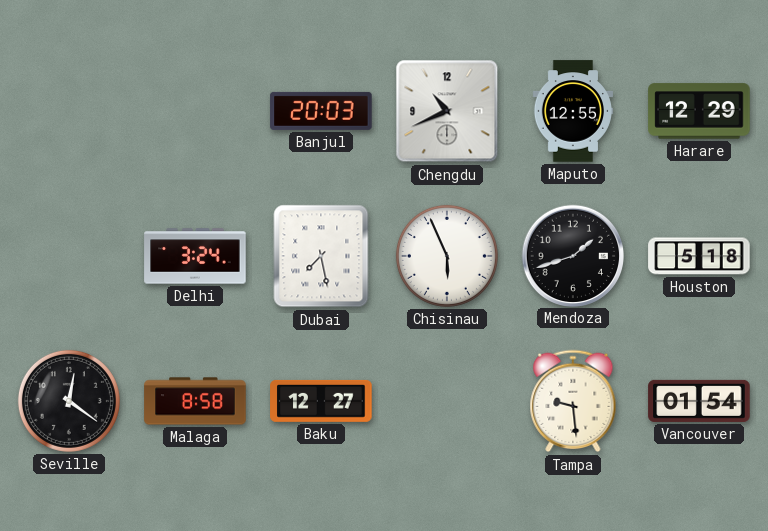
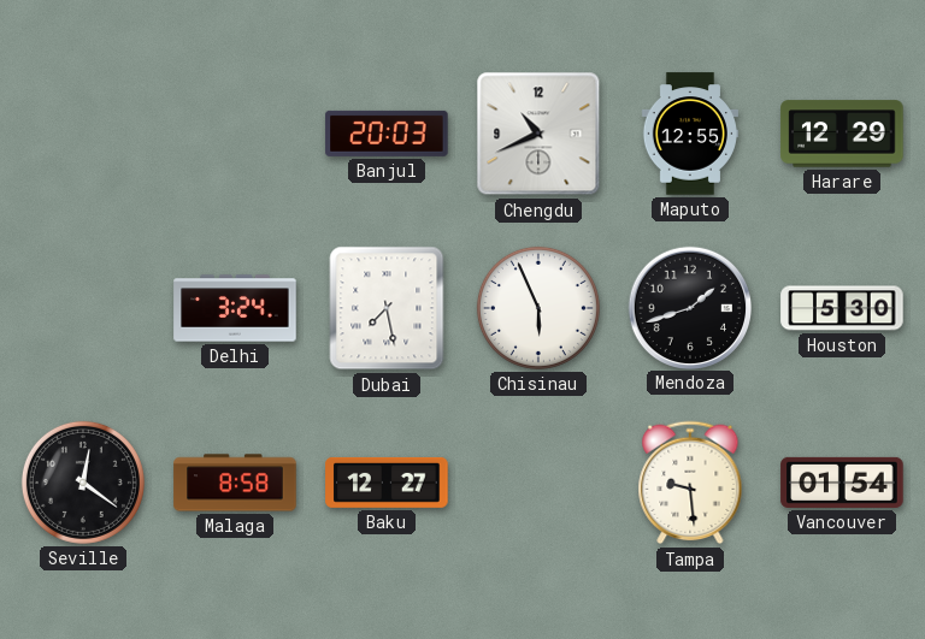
Houston: 5:18 -> 5:30 (842, 308)
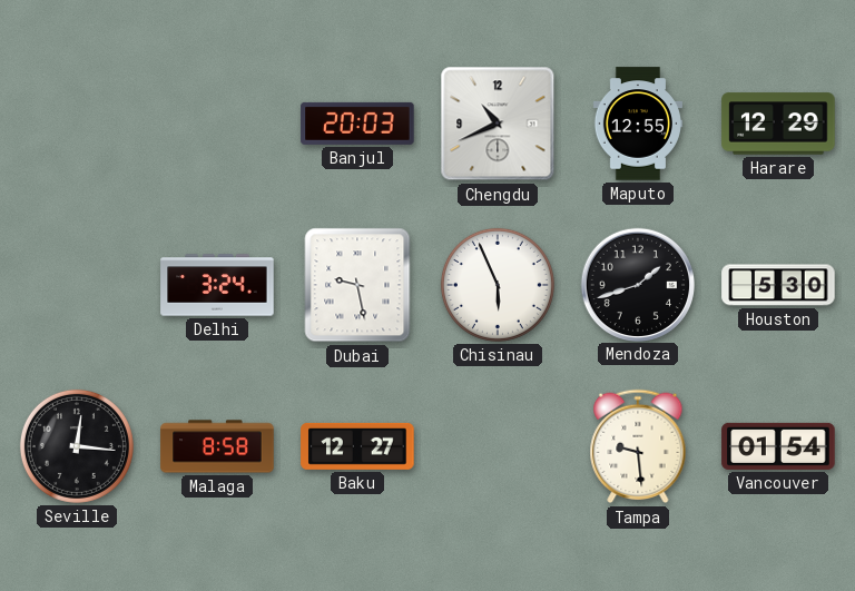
Dubai: 7:28 -> 9:28 (357, 285)
Seville: 12:21 -> 12:16 (77, 446)
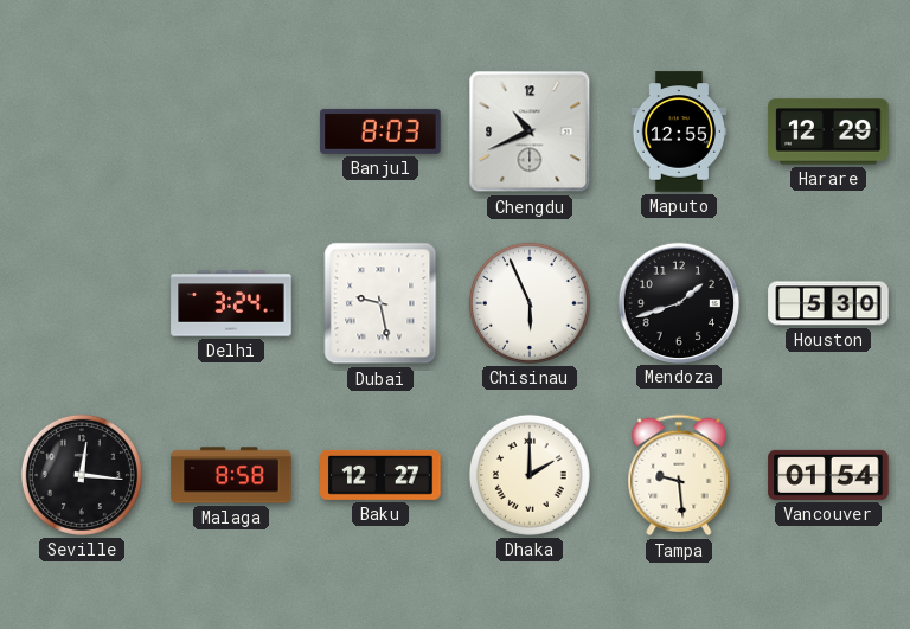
Banjul: 20:03 -> 8:03 (380, 131)
Dhaka: none -> 2:00 (530, 475)
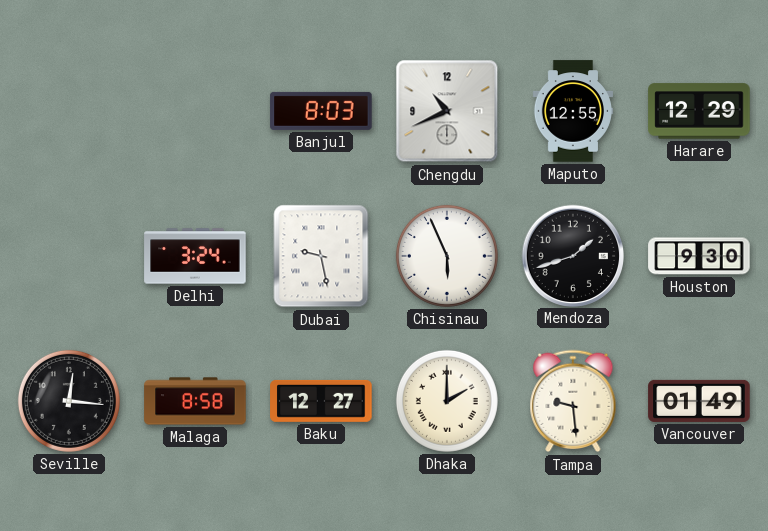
Houston: 5:30 -> 9:30 (699, 256)
Vancouver: 01:54 -> 01:49 (699, 401)
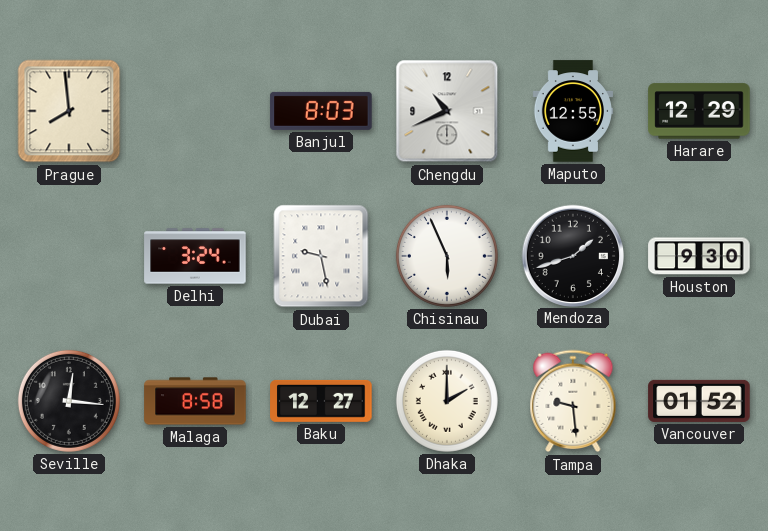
Prague: none -> 7:59 (69, 111)
Vancouver: 01:49 -> 01:52 (699, 401)
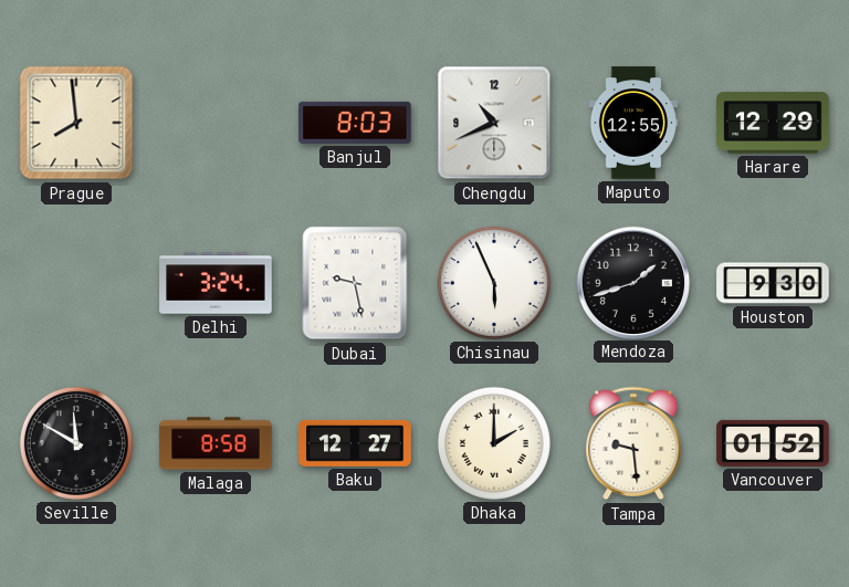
Seville: 12:16 -> 11:50 (76, 443)
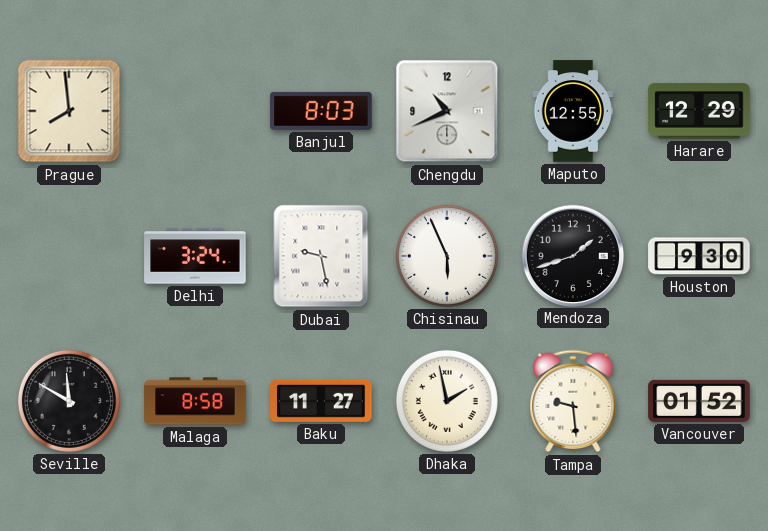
Baku: 12:27 -> 11:27 (321, 401)
Dhaka: 2:00 -> 1:58 (447, 401)
